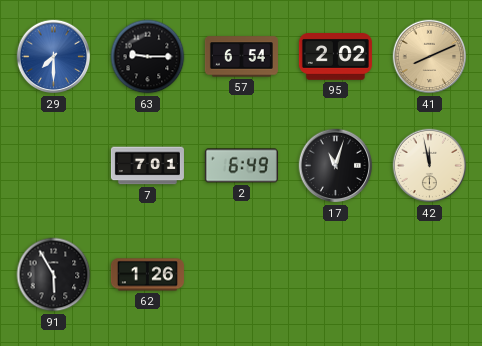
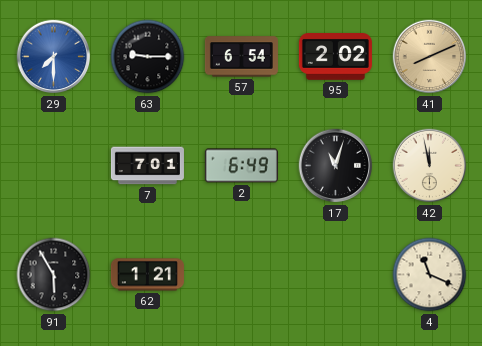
62: 1:26 -> 1:21 (147, 275)
4: none -> 11:19 (430, 275)
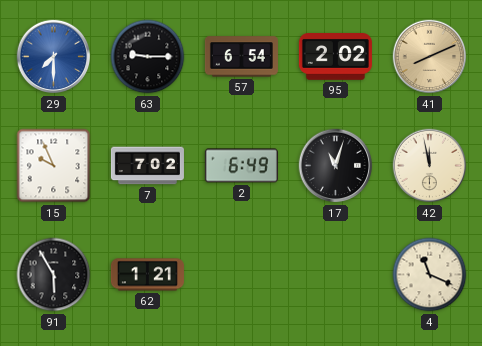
15: none -> 9:56 (54, 166)
7: 7:01 -> 7:02 (147, 166)
